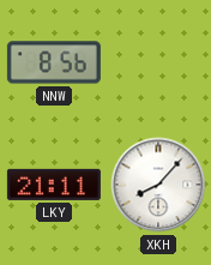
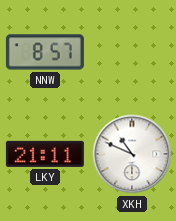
NNW: 8:56 -> 8:57 (45, 52)
XKH: 8:07 -> 10:49 (132, 154)
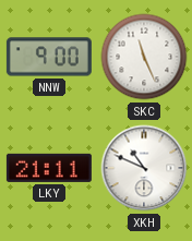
NNW: 8:57 -> 9:00 (49, 57)
SKC: none -> 11:26 (144, 57)
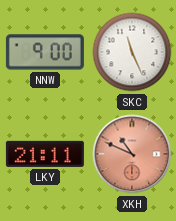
XKH dial: white -> salmon (132, 154)
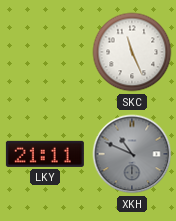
NNW: 9:00 -> none (45, 52)
XKH dial: salmon -> grey (132, 154)
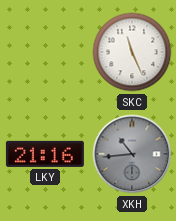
LKY: 21:11 -> 21:16 (45, 154)
XKH: 10:49 -> 10:44 (132, 154)
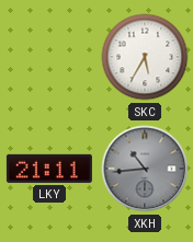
SKC: 11:26 -> 5:35 (145, 57)
LKY: 21:16 -> 21:11 (49, 169)
